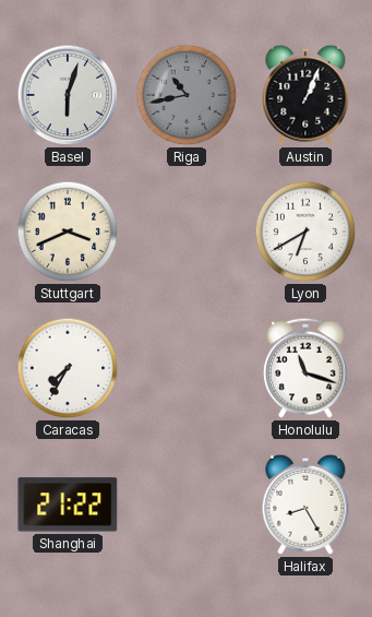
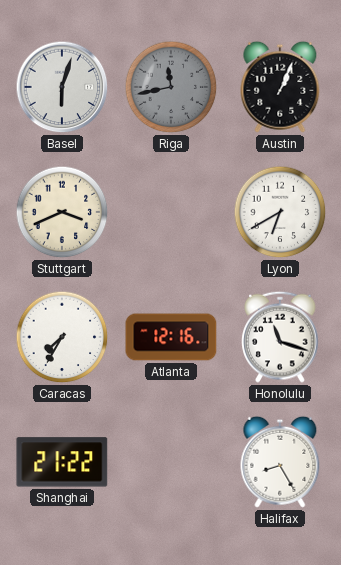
Riga: 10:43 -> 11:43 (171, 87)
Atlanta: none -> 12:16 (171, 337)
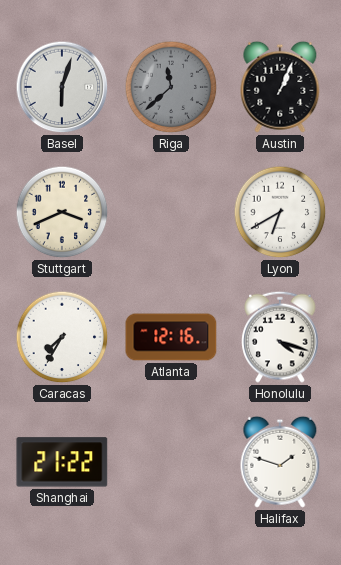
Riga: 11:43 -> 11:38 (171, 87)
Honolulu: 11:18 -> 4:18 (280, 337)
Halifax: 8:25 -> 1:48 (280, 462)
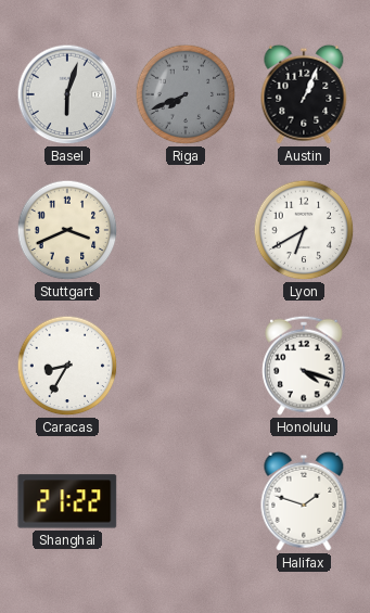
Riga: 11:38 -> 7:41 (186, 94)
Caracas: 7:35 -> 8:35 (67, 366)
Atlanta: 12:16 -> none (171, 337)
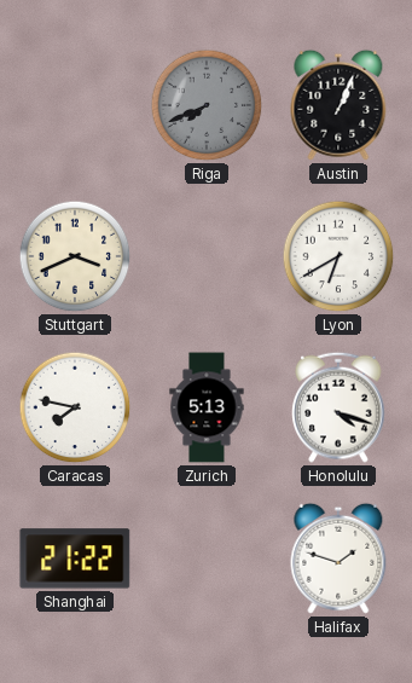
Basel: 6:03 -> none (67, 94)
Caracas: 8:35 -> 7:47 (75, 407)
Zurich: none -> 5:13 (207, 407)
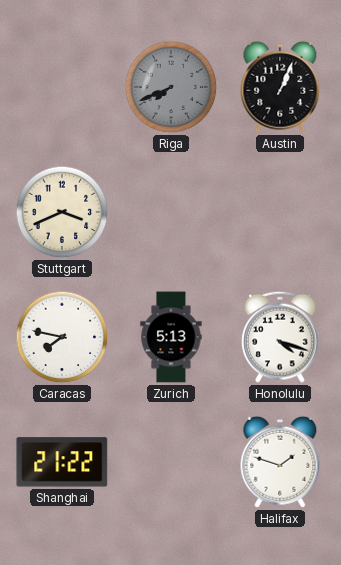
Lyon: 6:40 -> none (338, 256)
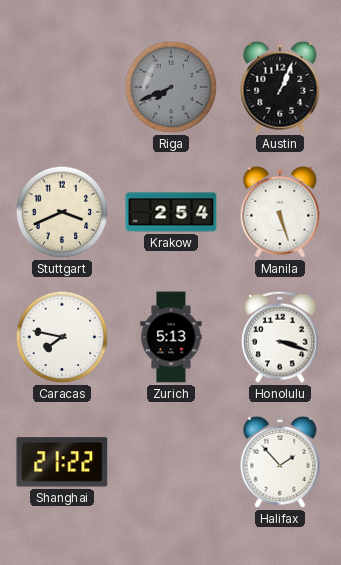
Krakow: none -> 2:54 (171, 212)
Manila: none -> 5:27 (280, 212)
Honolulu: 4:18 -> 3:18 (280, 337)
Halifax: 1:48 -> 1:53 (280, 462)
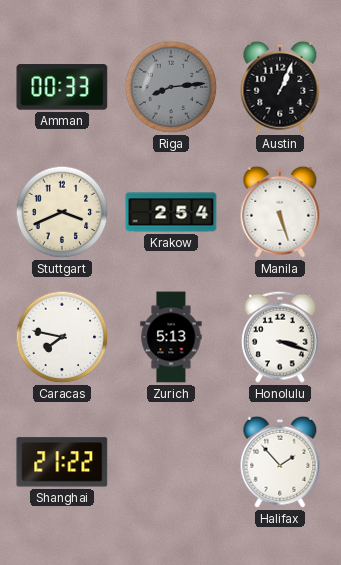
Amman: none -> 00:33 (62, 87)
Riga: 7:41 -> 8:14 (171, 87)
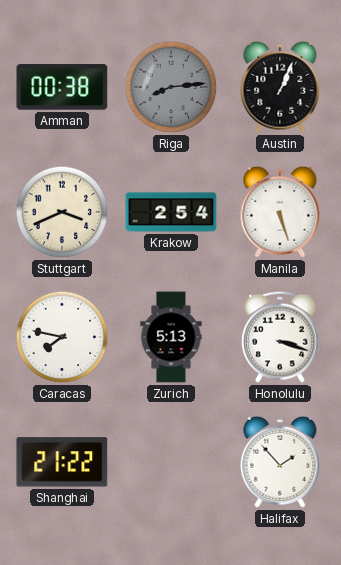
Amman: 00:33 -> 00:38 (62, 87)
